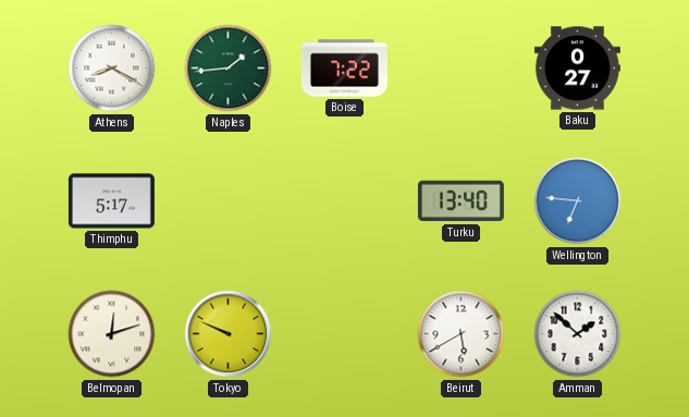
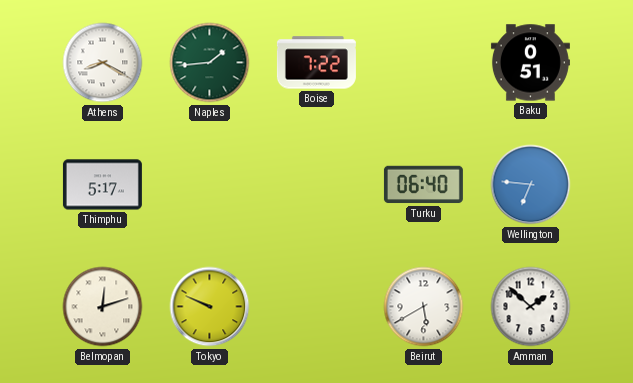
Baku: 0:27 -> 0:51 (530, 63)
Turku: 13:40 -> 06:40 (423, 185)
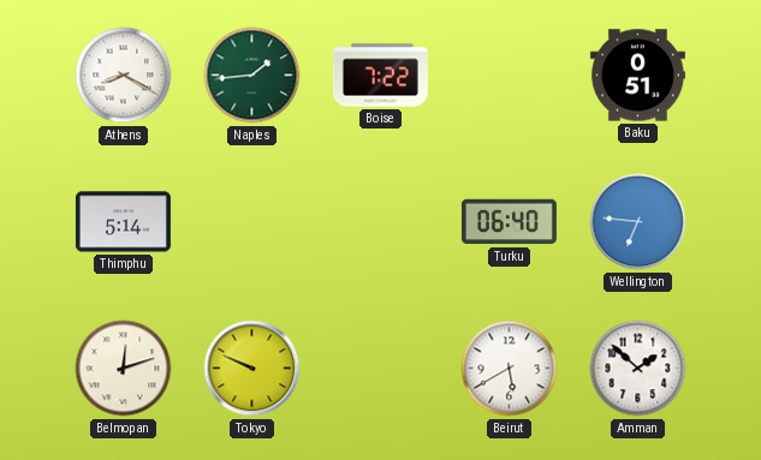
Thimphu: 5:17 -> 5:14 (123, 222)
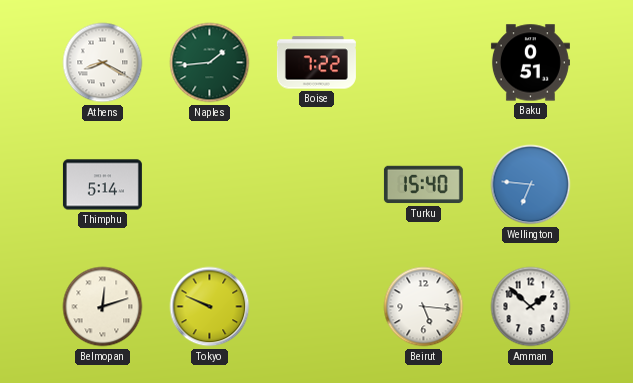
Turku: 06:40 -> 15:40 (423, 185)
Beirut: 5:40 -> 5:16 (424, 307)
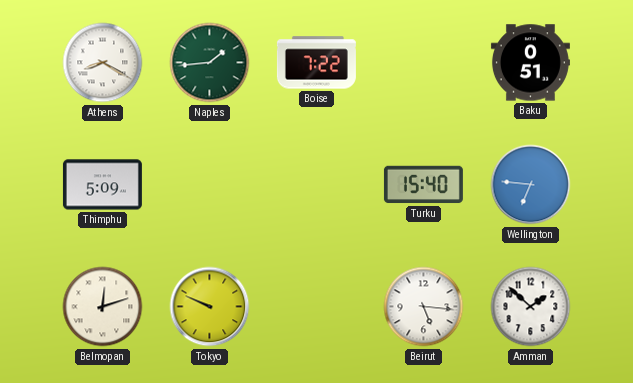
Thimphu: 5:14 -> 5:09 (102, 185)
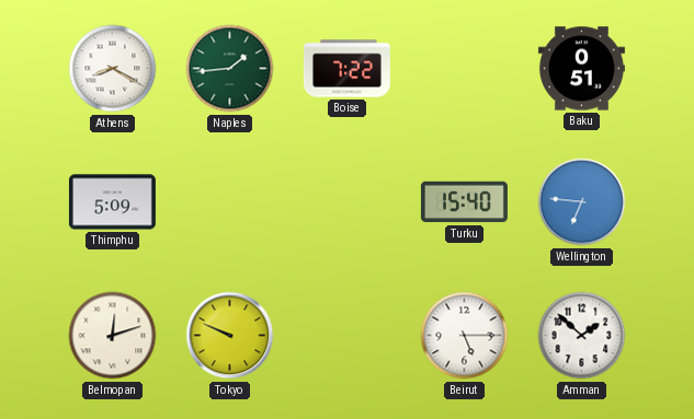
Beirut: 5:16 -> 5:15 (465, 336)
